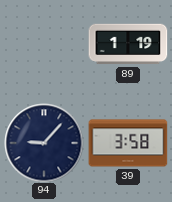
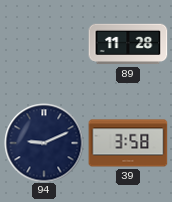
89: 1:19 -> 11:28 (128, 44)
94: 9:07 -> 9:11 (44, 143)
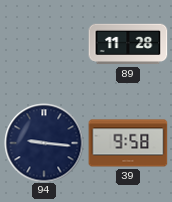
94: 9:11 -> 9:16 (44, 143)
39: 3:58 -> 9:58 (128, 143)
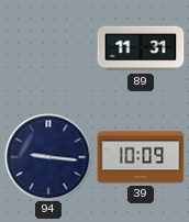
89: 11:28 -> 11:31 (141, 48)
39: 9:58 -> 10:09 (141, 157)
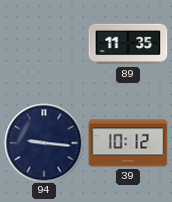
89: 11:31 -> 11:35 (128, 44)
39: 10:09 -> 10:12 (128, 143)
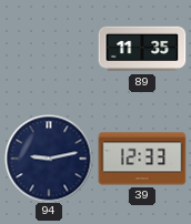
94: 9:16 -> 9:13 (49, 159)
39: 10:12 -> 12:33 (142, 159)
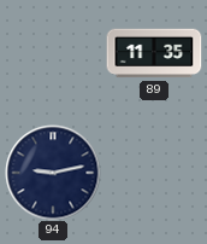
39: 12:33 -> none (142, 159)
